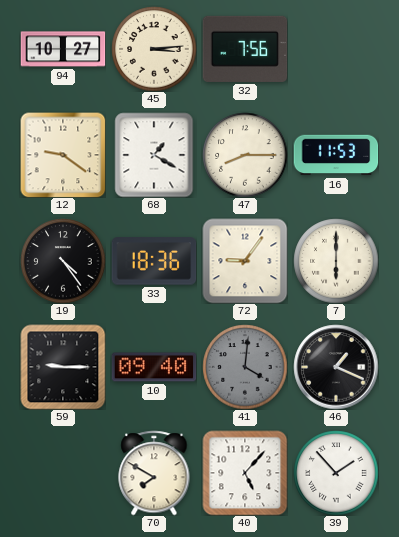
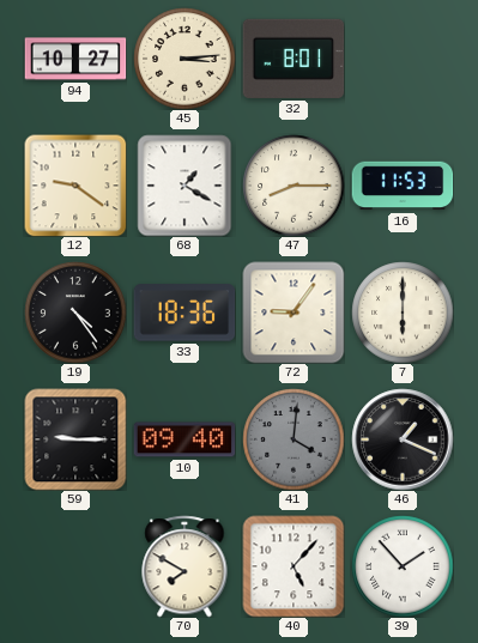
32: 7:56 -> 8:01 (294, 59)
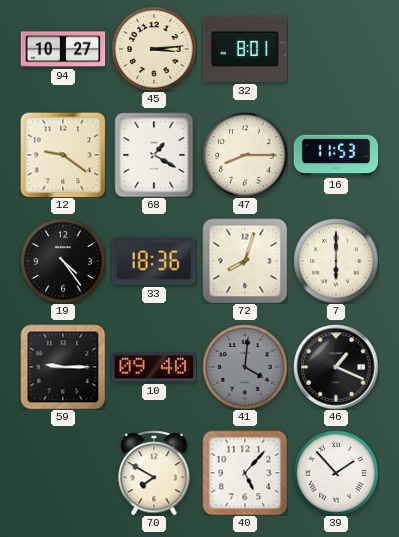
72: 9:06 -> 8:03 (245, 261)
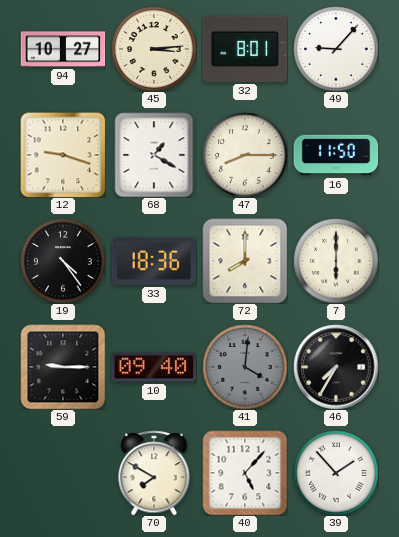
49: none -> 9:07 (336, 49)
12: 9:21 -> 9:18 (63, 155)
16: 11:53 -> 11:50 (336, 155)
72: 8:03 -> 8:00 (245, 261)
46: 1:19 -> 7:35 (336, 367)
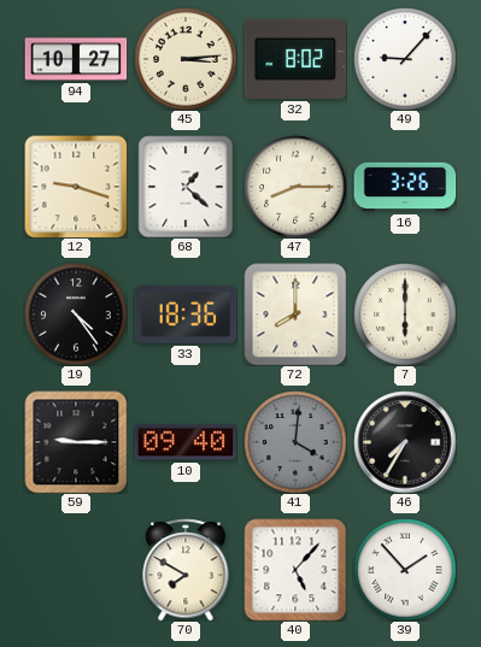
32: 8:01 -> 8:02 (295, 59)
68: 1:20 -> 1:22 (186, 187)
16: 11:50 -> 3:26 (405, 187)
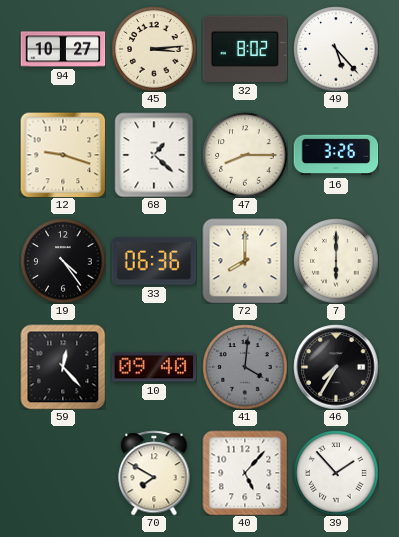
49: 9:07 -> 5:23 (336, 49)
33: 18:36 -> 06:36 (154, 261)
59: 9:15 -> 12:23 (63, 367)
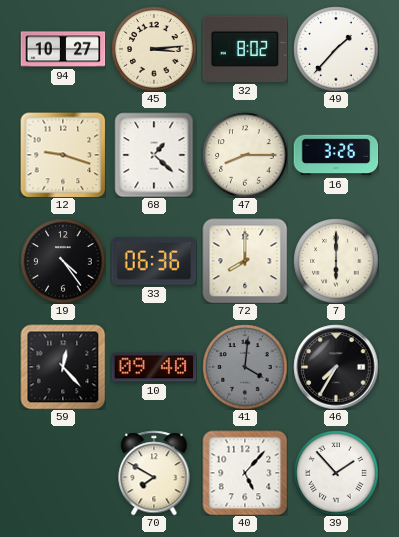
49: 5:23 -> 1:37 (336, 49)
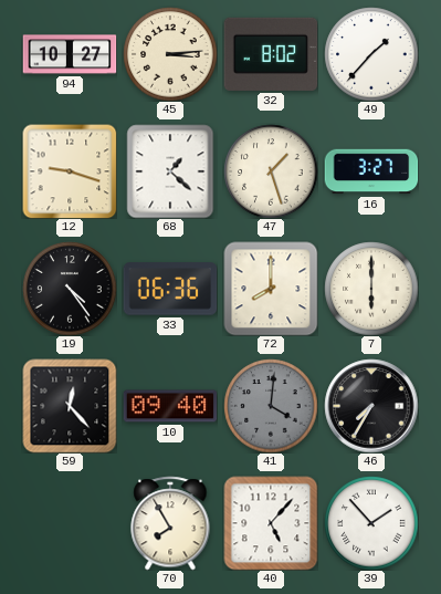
47: 8:15 -> 1:27 (271, 171)
16: 3:26 -> 3:27 (371, 171)
70: 7:50 -> 7:55 (170, 523)
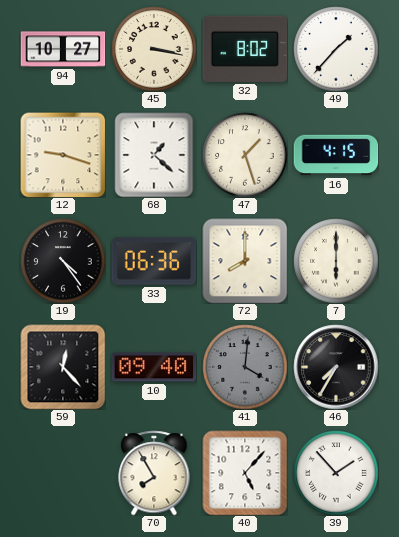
45: 3:14 -> 3:17 (154, 49)
16: 3:27 -> 4:15 (336, 155)
